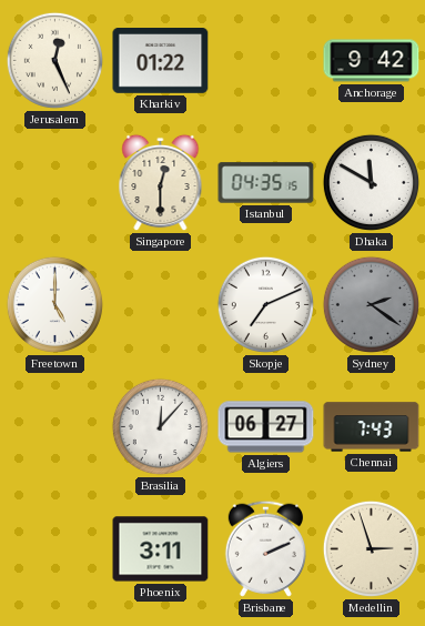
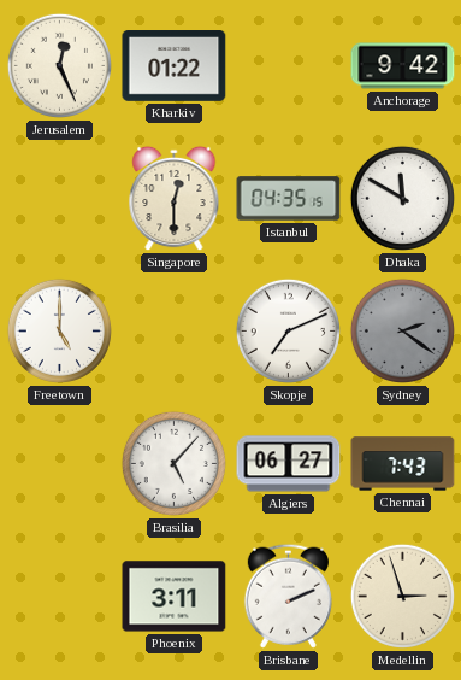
Brasilia: 12:07 -> 5:07 (173, 463)
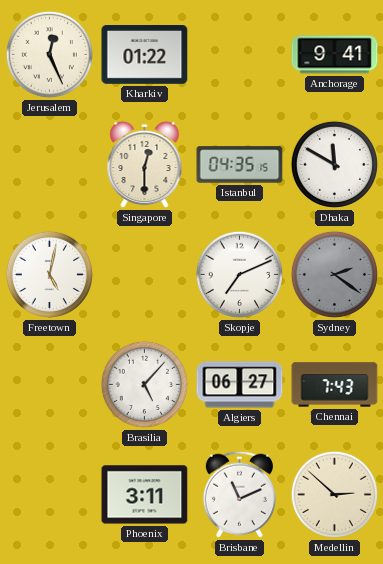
Anchorage: 9:42 -> 9:41 (335, 55)
Freetown: 5:00 -> 5:02 (49, 274)
Brisbane: 2:11 -> 11:11 (239, 494)
Medellin: 2:57 -> 2:52 (334, 494)
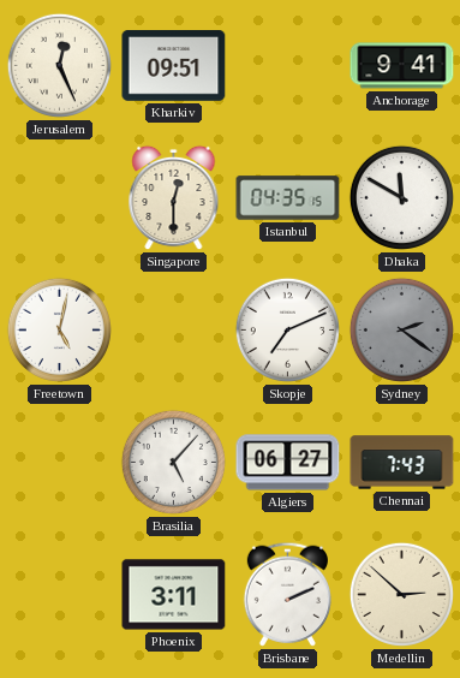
Kharkiv: 01:22 -> 09:51 (174, 66)
Brisbane: 11:11 -> 2:11 (287, 594)
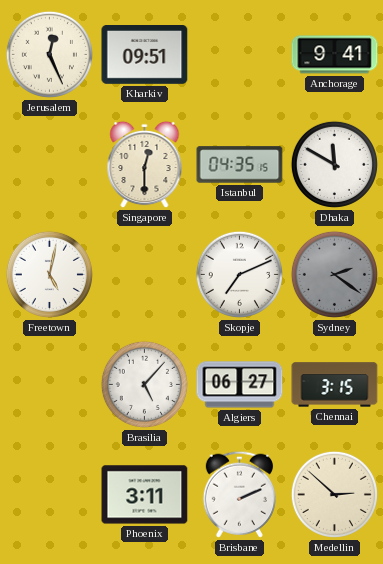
Chennai: 7:43 -> 3:15 (335, 385)
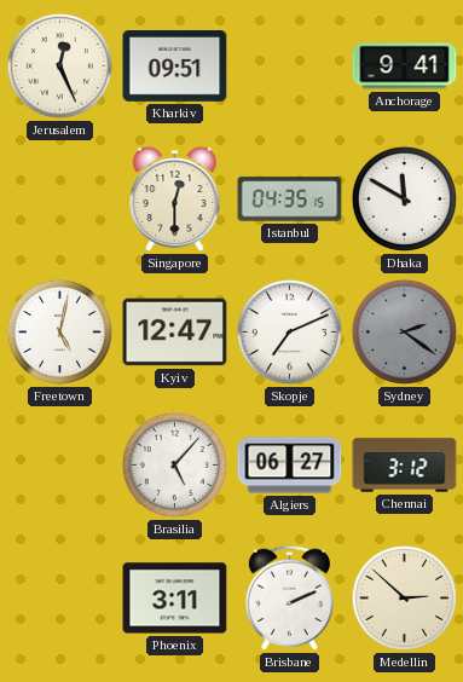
Kyiv: none -> 12:47 (175, 333)
Chennai: 3:15 -> 3:12 (405, 466)
